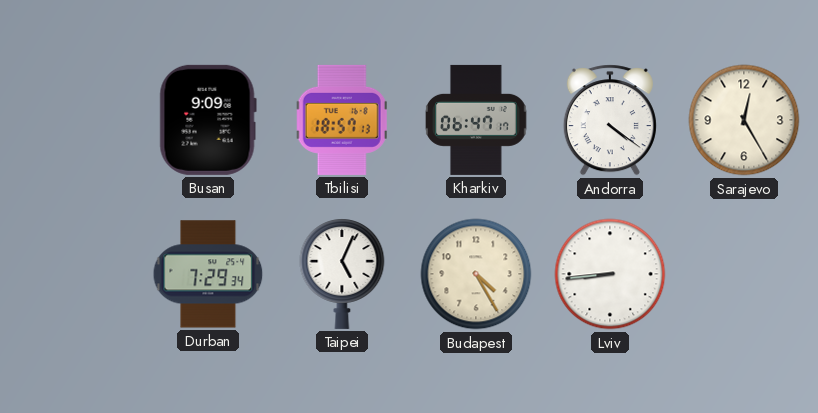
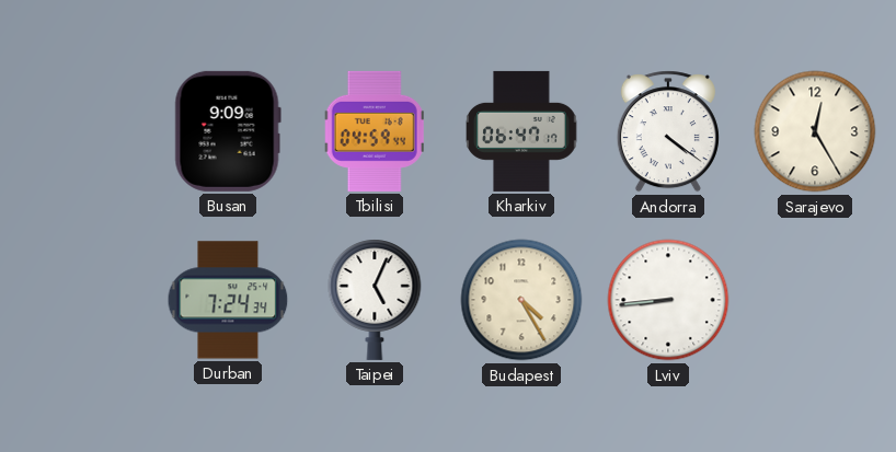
Tbilisi: 18:57 -> 04:59 (375, 131)
Durban: 7:29 -> 7:24 (228, 300)
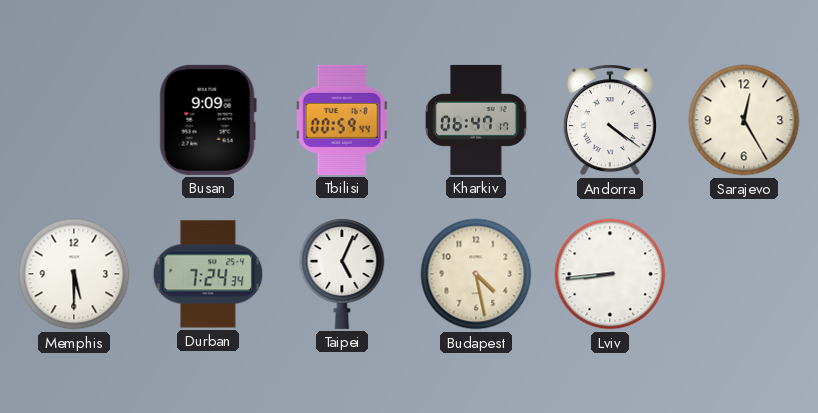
Tbilisi: 04:59 -> 00:59 (342, 120)
Memphis: none -> 5:30 (74, 274)
Budapest: 4:25 -> 4:28 (476, 274)
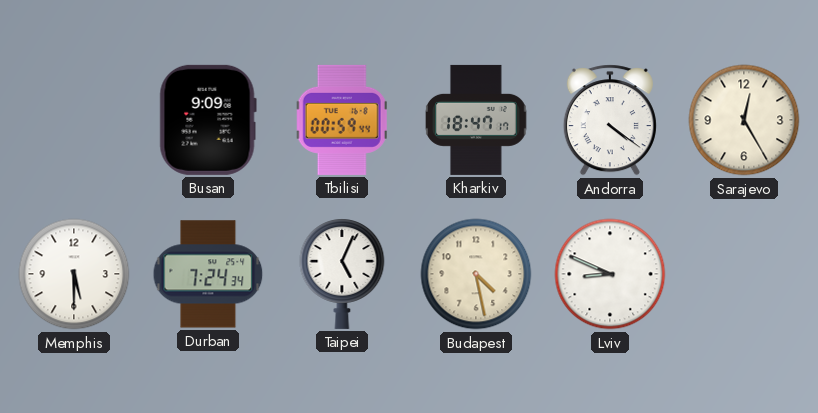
Kharkiv: 06:47 -> 18:47 (477, 120)
Lviv: 8:44 -> 8:49 (610, 274)
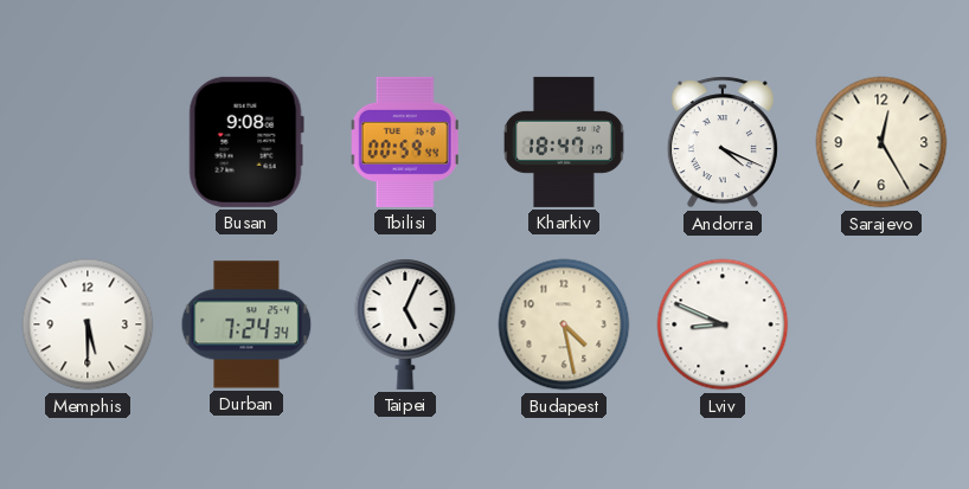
Busan: 9:09 -> 9:08 (246, 142)
Andorra: 4:21 -> 4:19 (723, 142)
